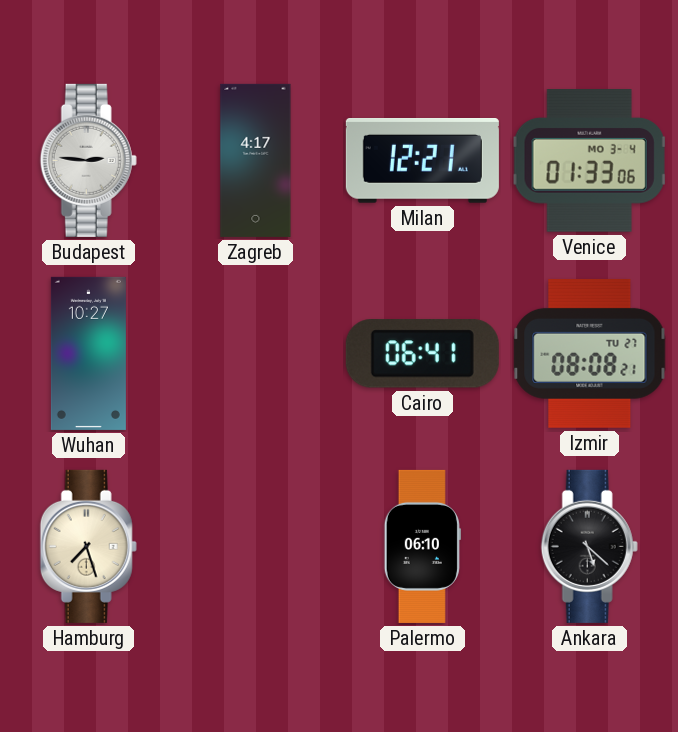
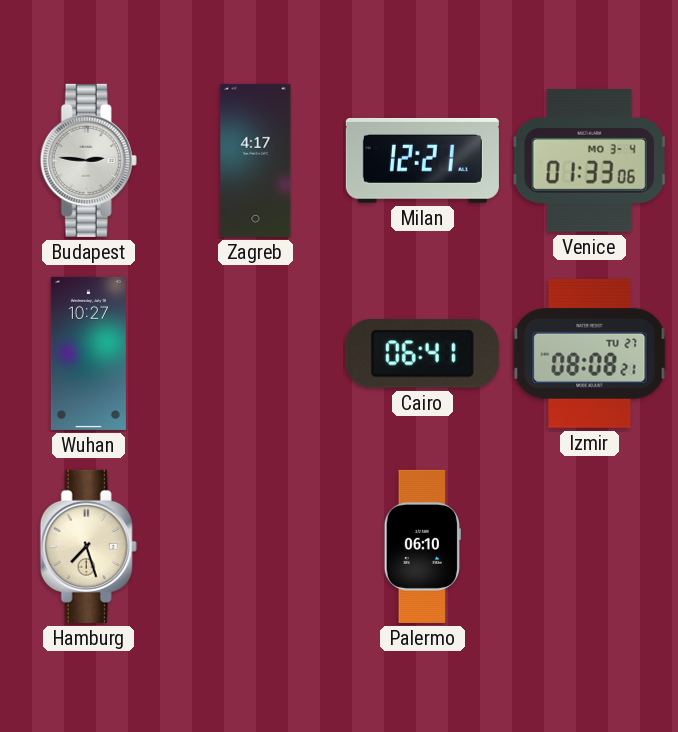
Ankara: 5:22 -> none (589, 546)
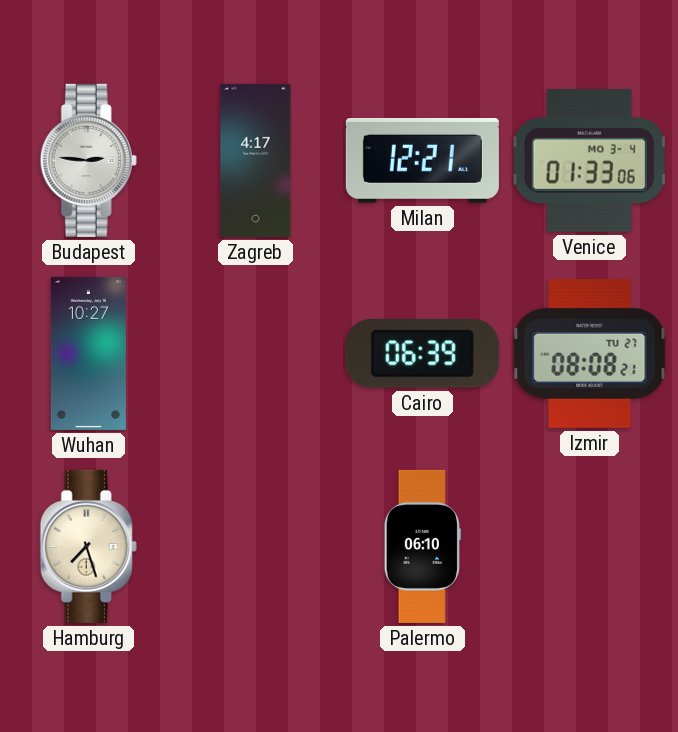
Cairo: 06:41 -> 06:39 (422, 354)
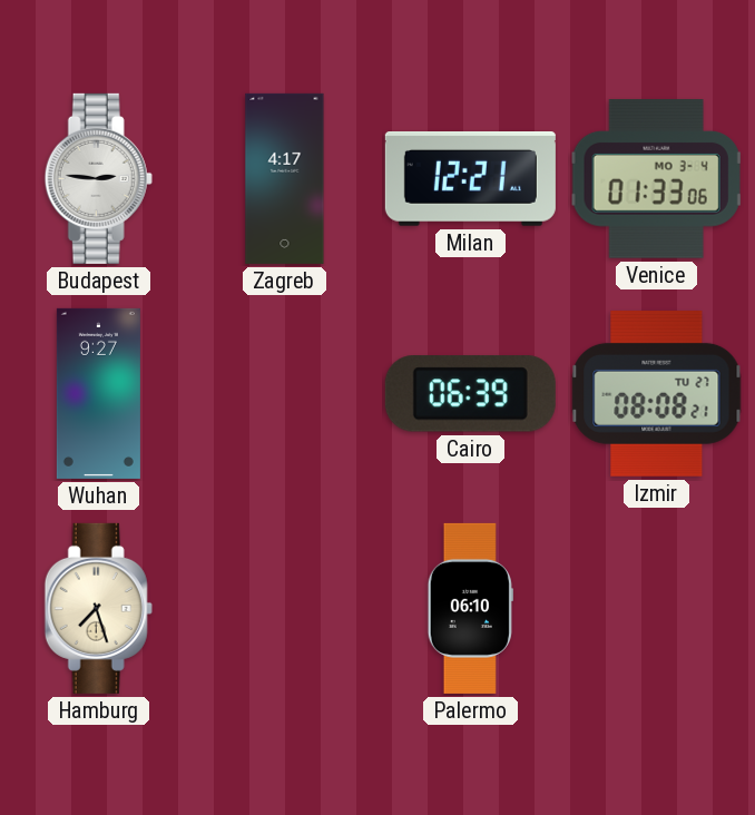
Wuhan: 10:27 -> 9:27 (98, 393)
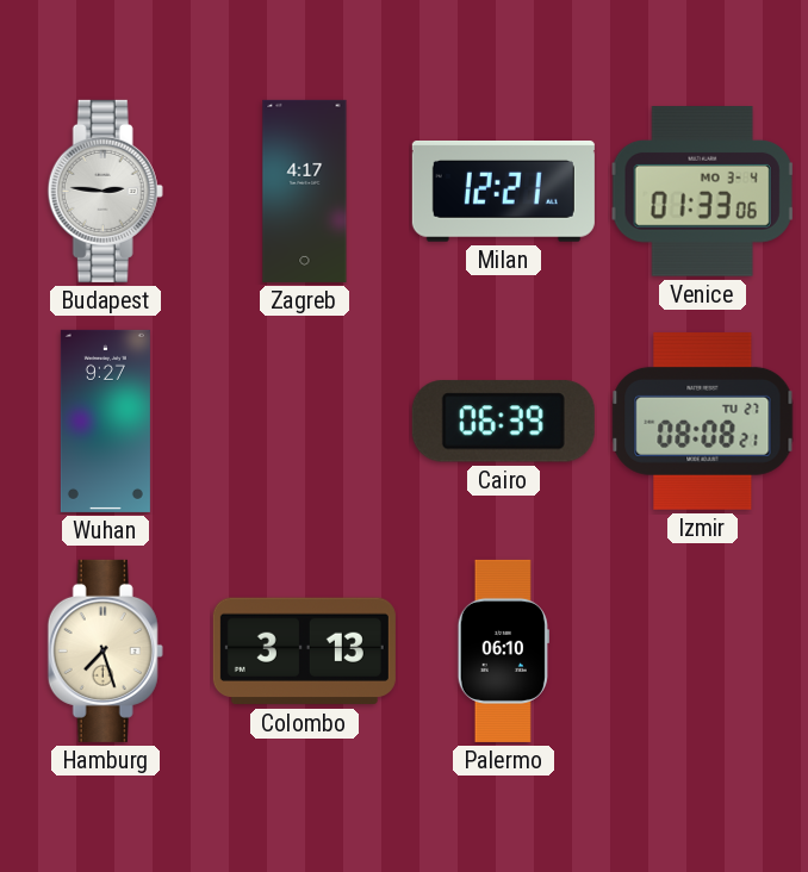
Colombo: none -> 3:13 (304, 652)
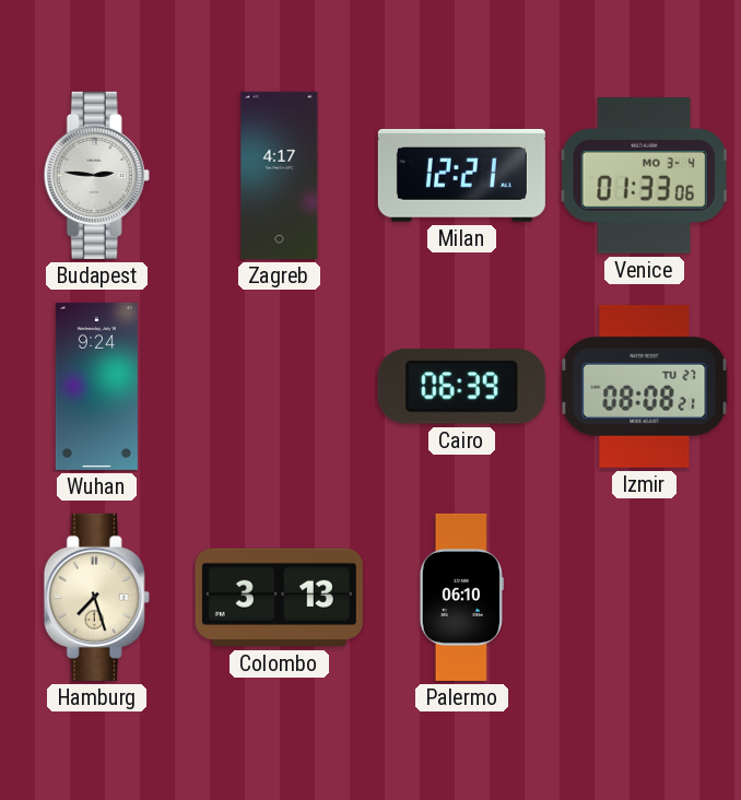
Wuhan: 9:27 -> 9:24 (96, 386)
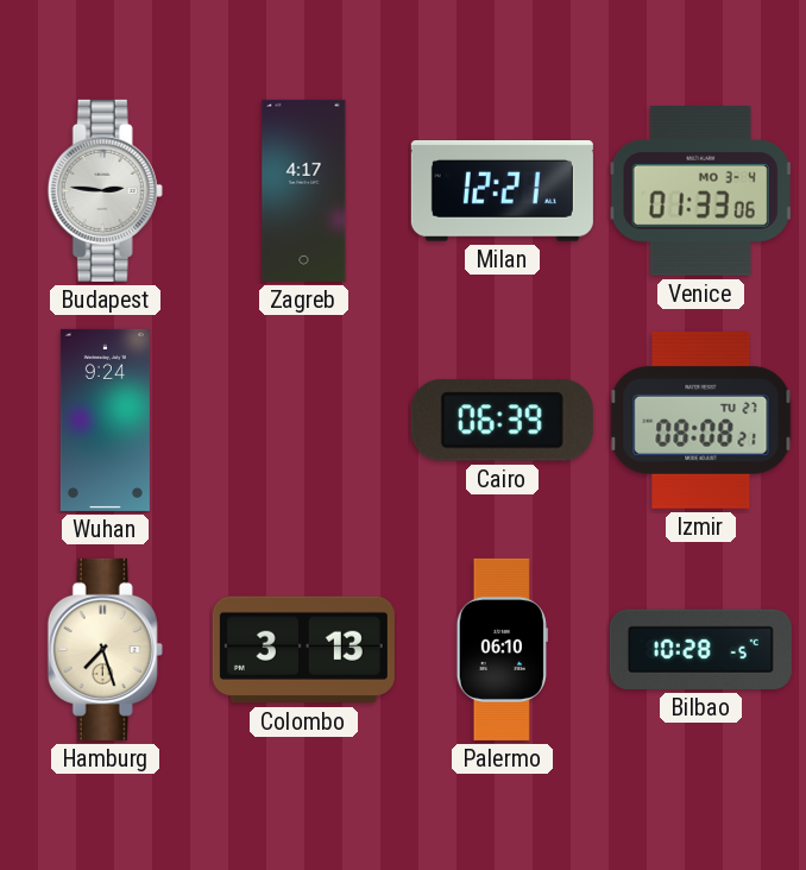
Bilbao: none -> 10:28 (700, 649)
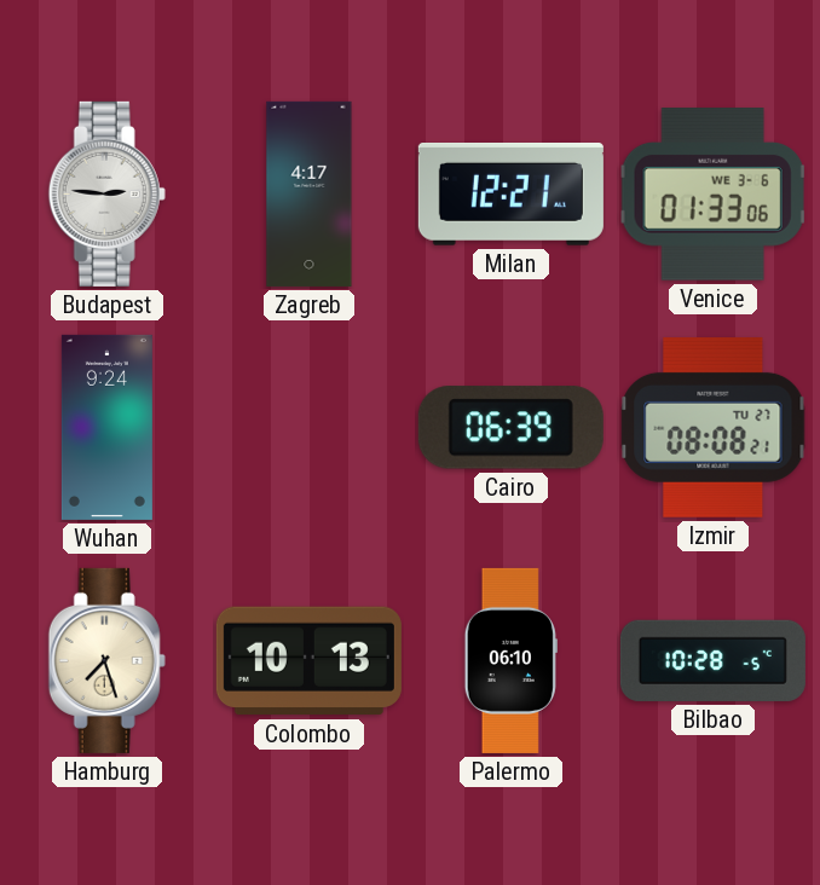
Venice date: MO 3-4 -> WE 3-6 (714, 195)
Colombo: 3:13 -> 10:13 (308, 661)
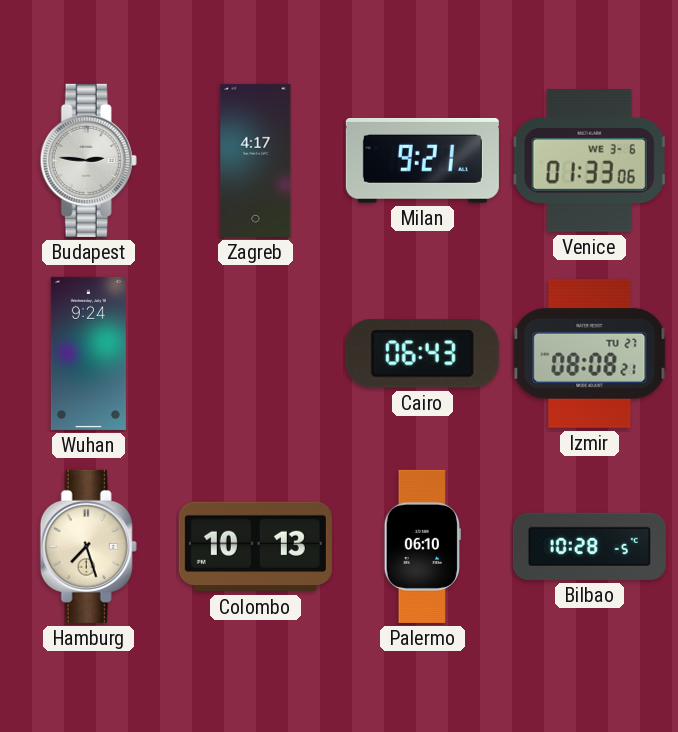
Milan: 12:21 -> 9:21 (422, 161)
Cairo: 06:39 -> 06:43 (422, 354)
